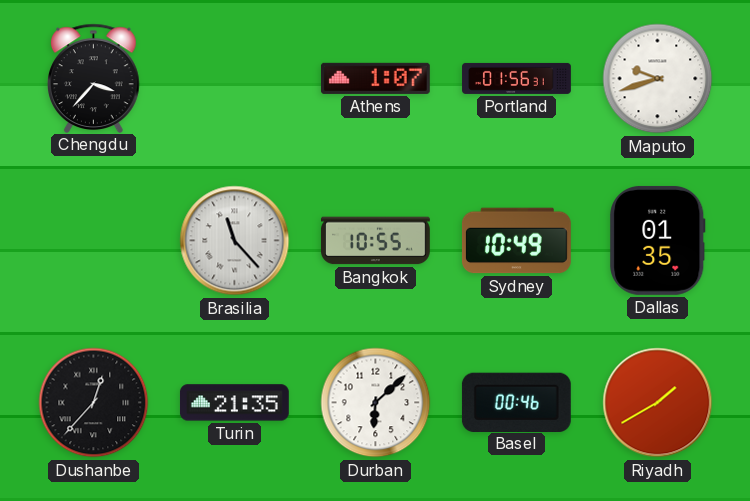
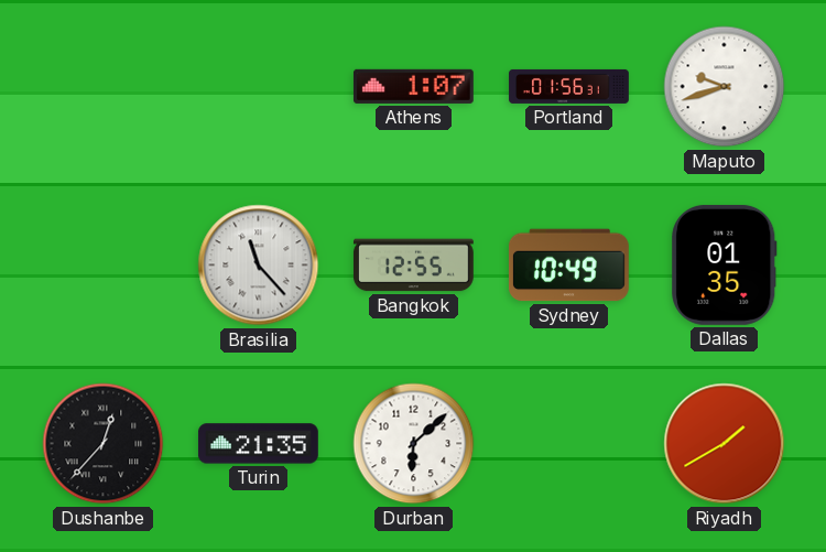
Chengdu: 3:37 -> none (94, 78)
Bangkok: 10:55 -> 12:55 (413, 266)
Basel: 00:46 -> none (516, 402)
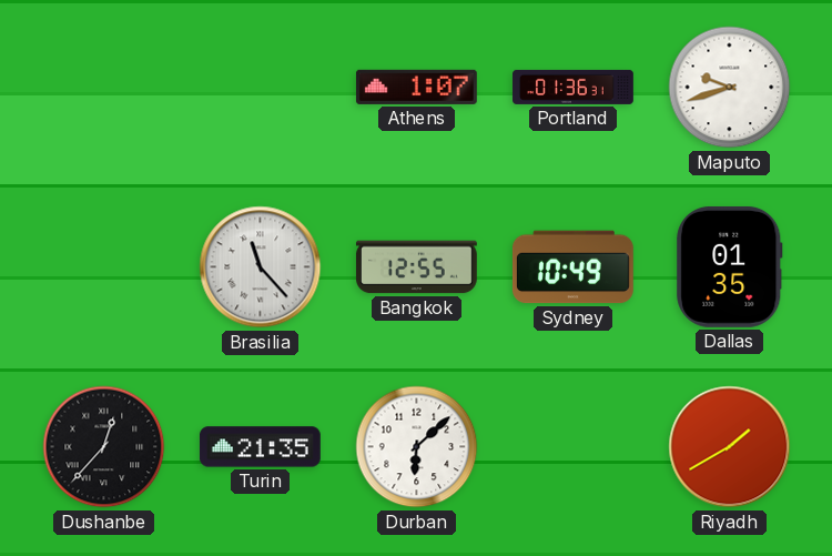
Portland: 01:56 -> 01:36 (574, 87)
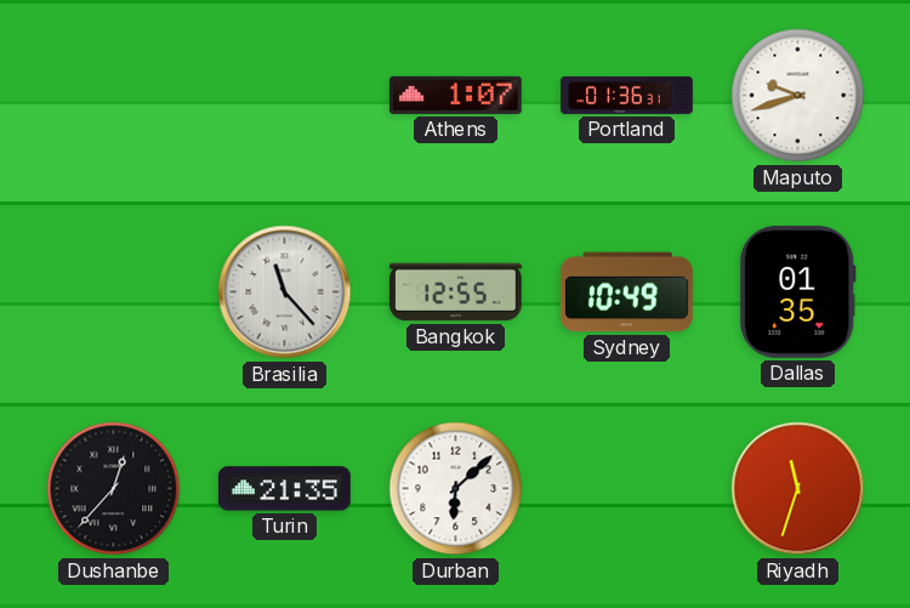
Riyadh: 1:40 -> 11:33 (798, 489)
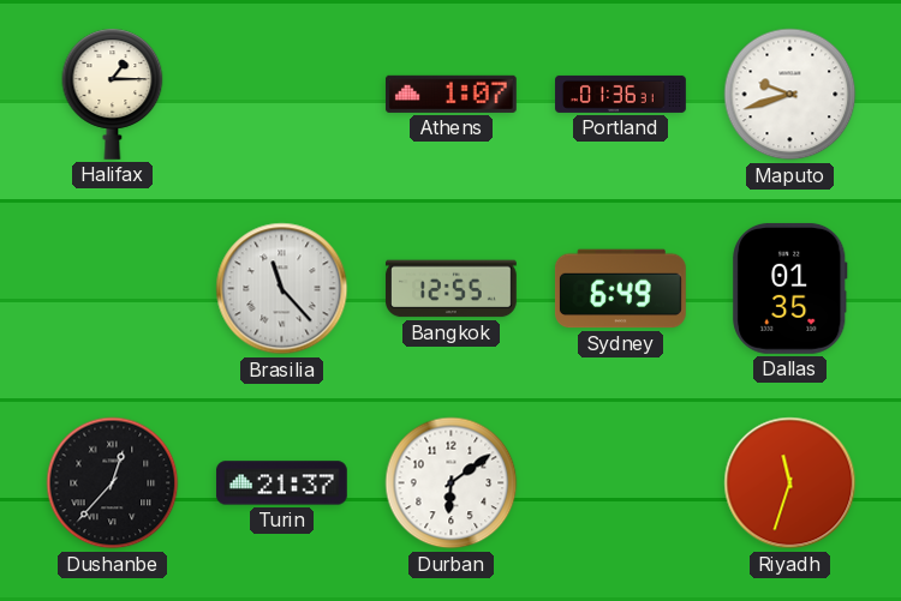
Halifax: none -> 1:15 (113, 94)
Sydney: 10:49 -> 6:49 (620, 289)
Turin: 21:35 -> 21:37 (281, 483)
Durban: 6:08 -> 6:09 (452, 483)
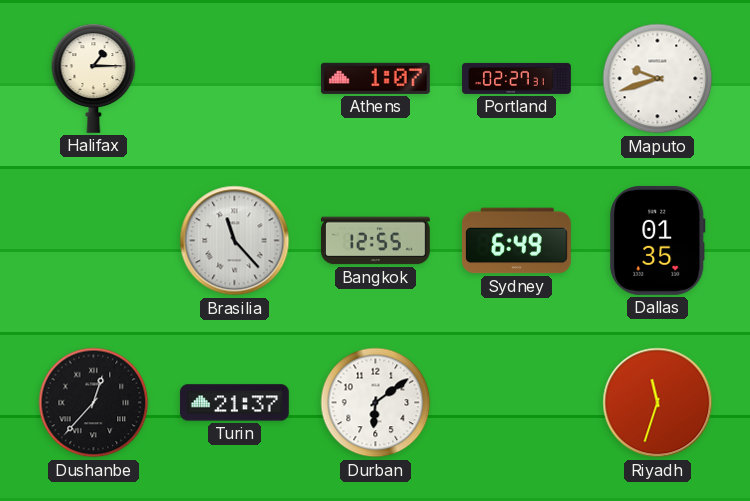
Portland: 01:36 -> 02:27 (517, 78)
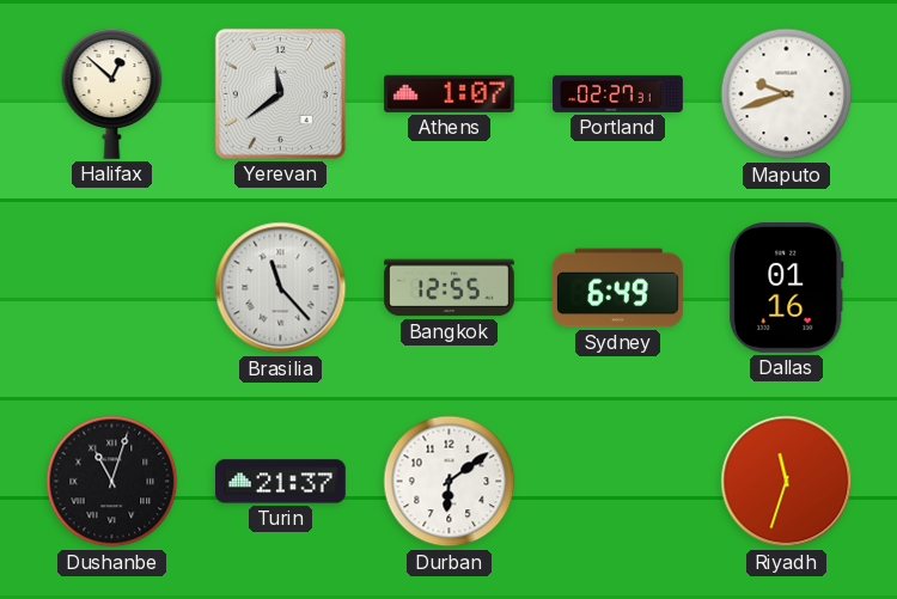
Halifax: 1:15 -> 12:52 (112, 93)
Yerevan: none -> 11:39 (280, 93)
Dallas: 01:35 -> 01:16 (787, 287)
Dushanbe: 12:37 -> 11:03 (112, 482)
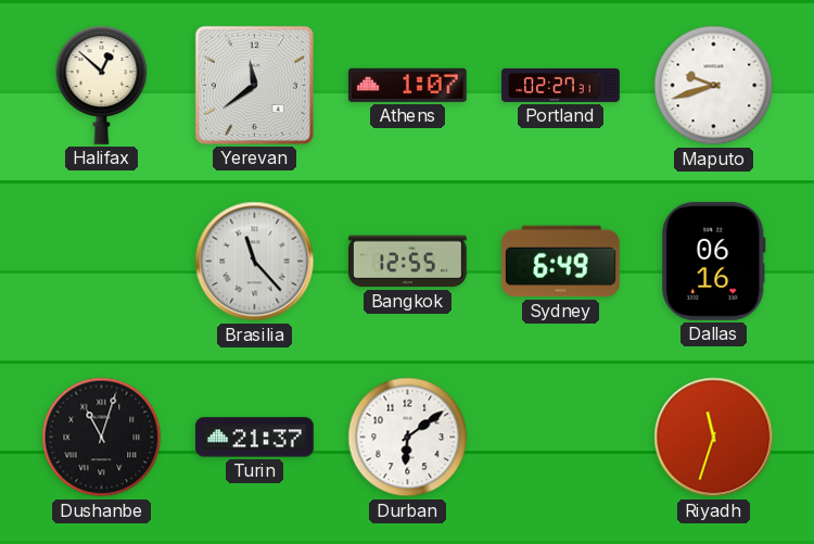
Dallas: 01:16 -> 06:16 (714, 261)
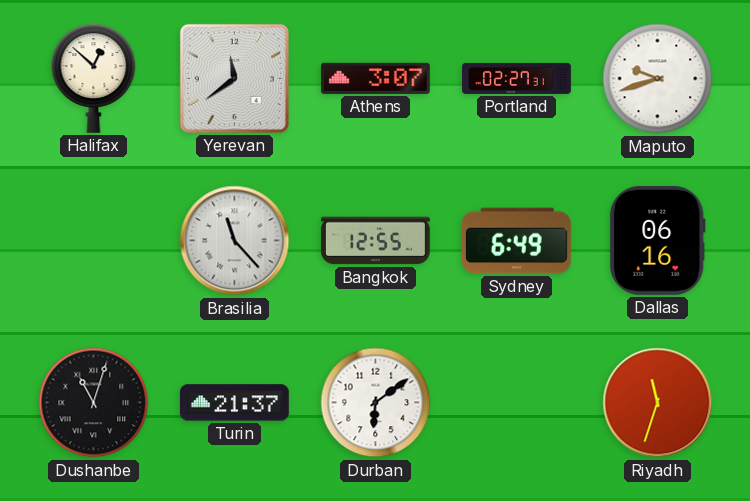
Athens: 1:07 -> 3:07 (375, 78)
